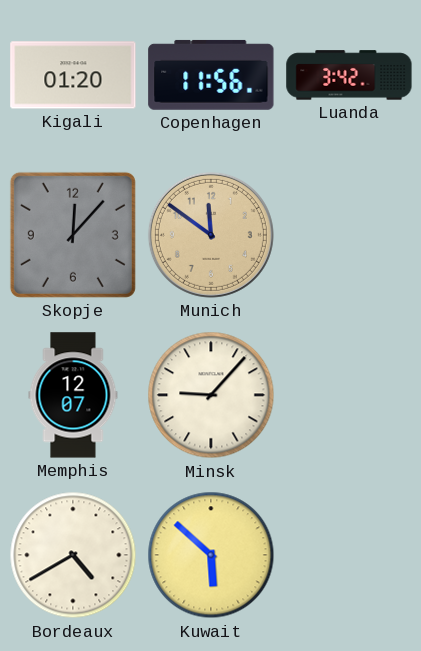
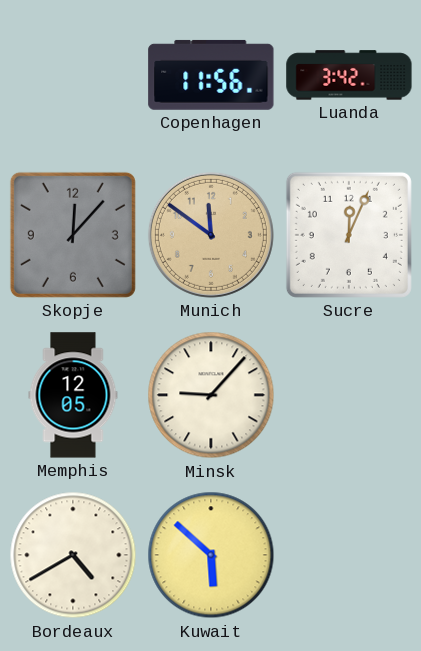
Kigali: 01:20 -> none (73, 75)
Sucre: none -> 12:04 (349, 235)
Memphis: 12:07 -> 12:05 (73, 395)
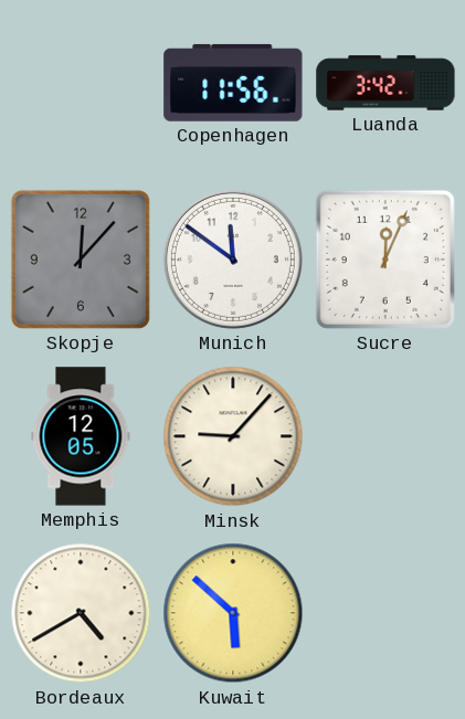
Munich dial: champagne -> white (233, 260)
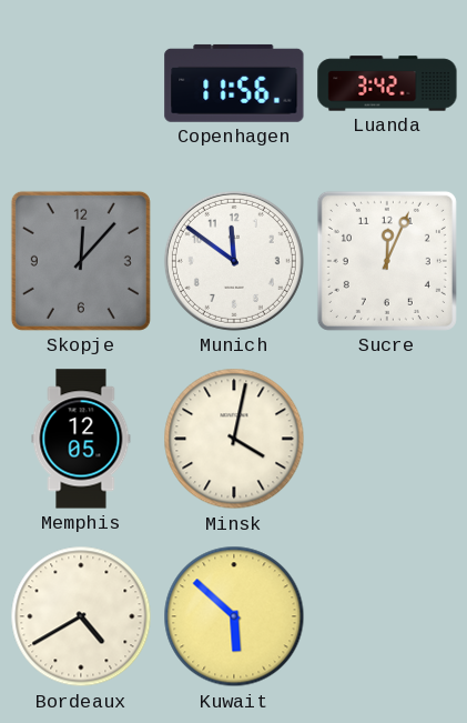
Minsk: 9:07 -> 4:02 (234, 439)
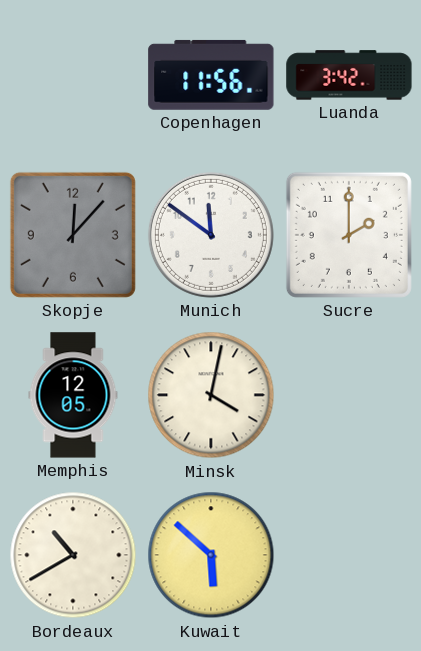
Sucre: 12:04 -> 2:00 (349, 235)
Bordeaux: 4:40 -> 10:40 (73, 555)
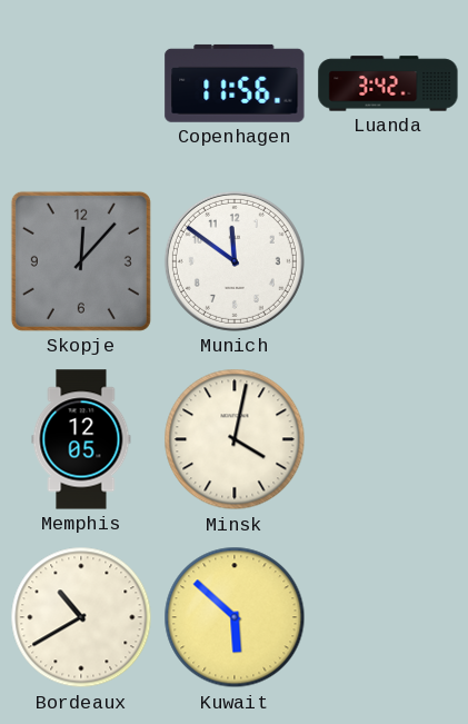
Sucre: 2:00 -> none (349, 235)
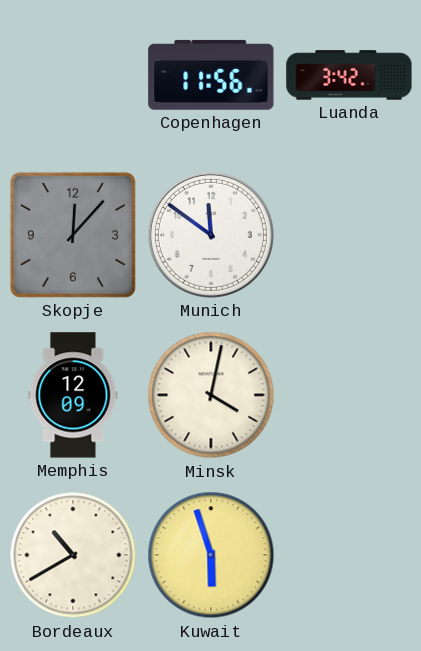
Memphis: 12:05 -> 12:09 (73, 395)
Kuwait: 5:52 -> 5:57 (211, 555)
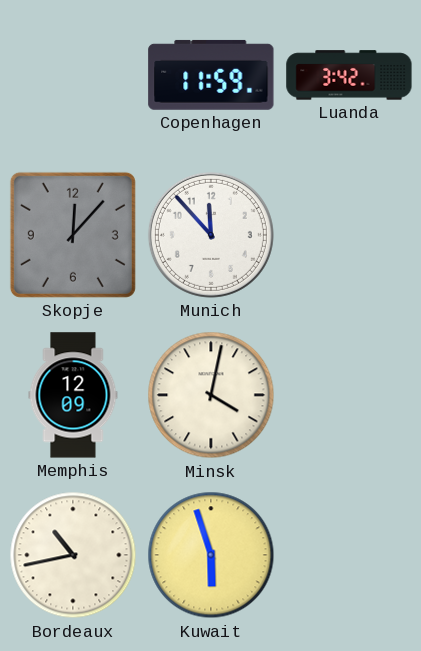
Copenhagen: 11:56 -> 11:59 (211, 75)
Munich: 11:51 -> 11:53 (211, 235)
Bordeaux: 10:40 -> 10:43 (73, 555)
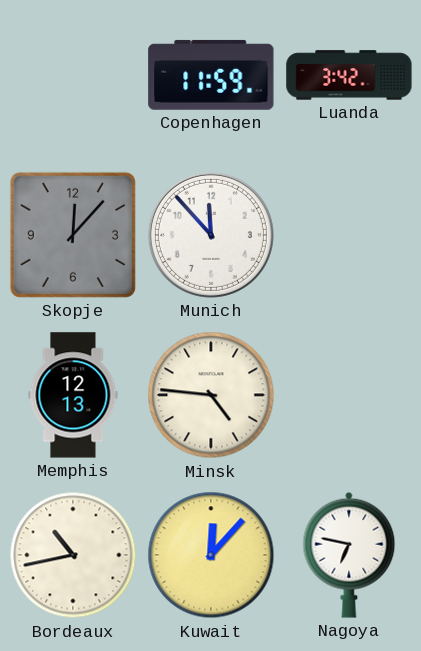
Memphis: 12:09 -> 12:13 (73, 395)
Minsk: 4:02 -> 4:46 (211, 395)
Kuwait: 5:57 -> 12:07 (211, 555)
Nagoya: none -> 6:47 (349, 555)
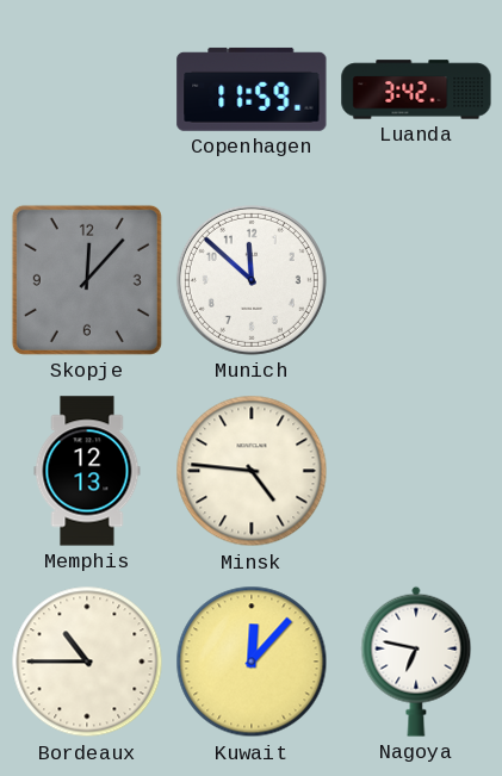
Munich: 11:53 -> 11:52 (252, 280)
Bordeaux: 10:43 -> 10:45 (87, 662)
